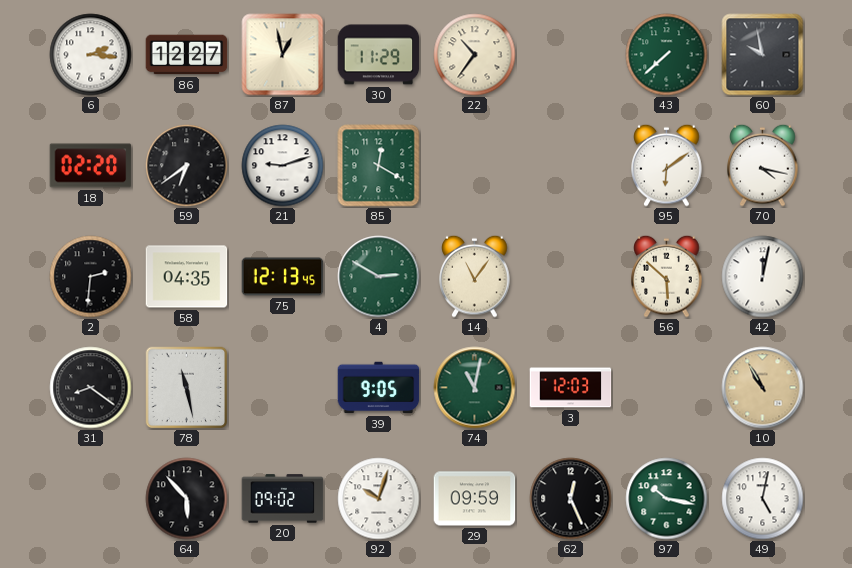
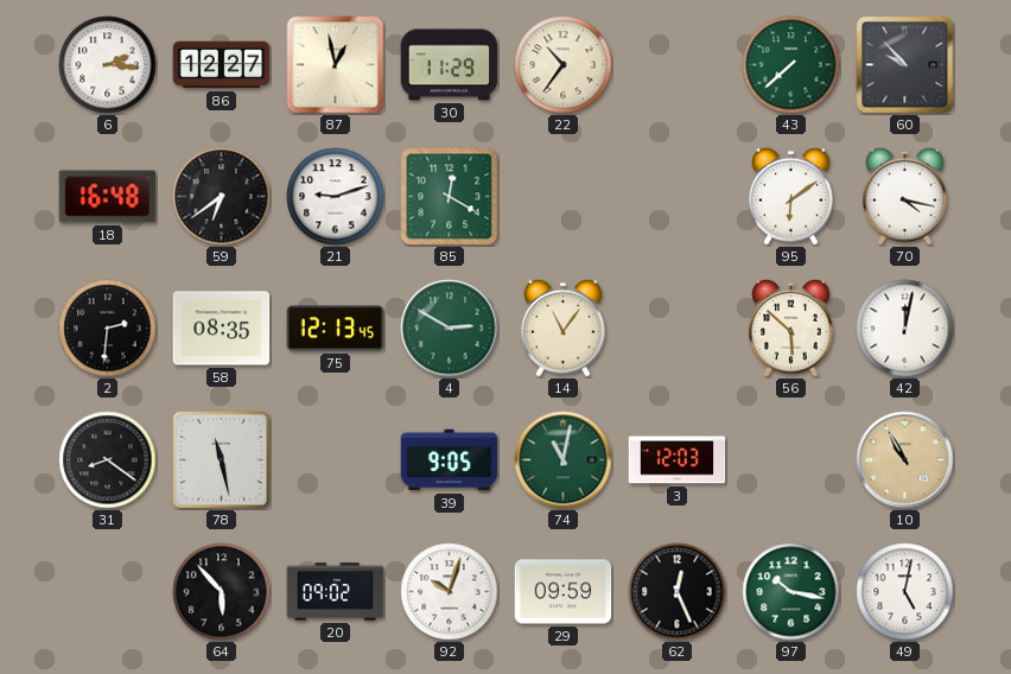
60: 9:58 -> 9:53 (905, 65)
18: 02:20 -> 16:48 (108, 197)
58: 04:35 -> 08:35 (222, 329)
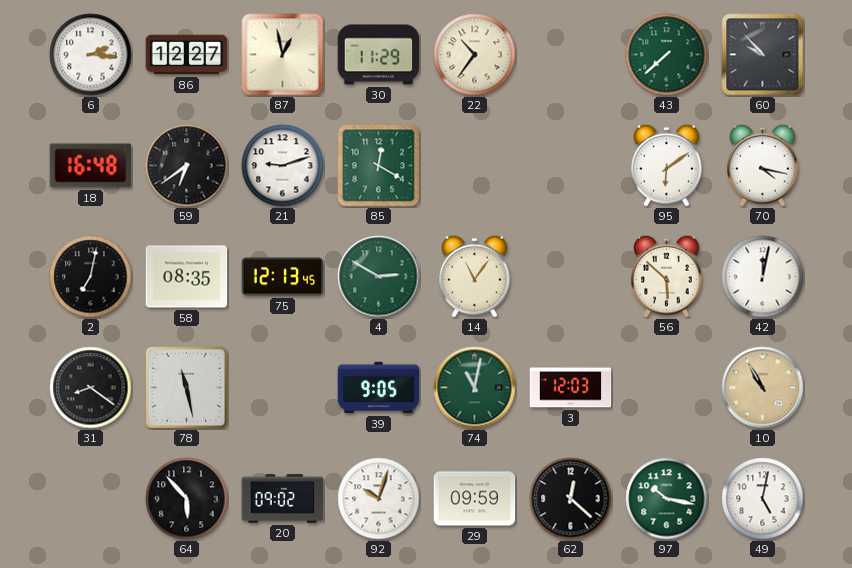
2: 2:31 -> 7:02 (91, 277)
62: 12:26 -> 12:22 (571, 499)
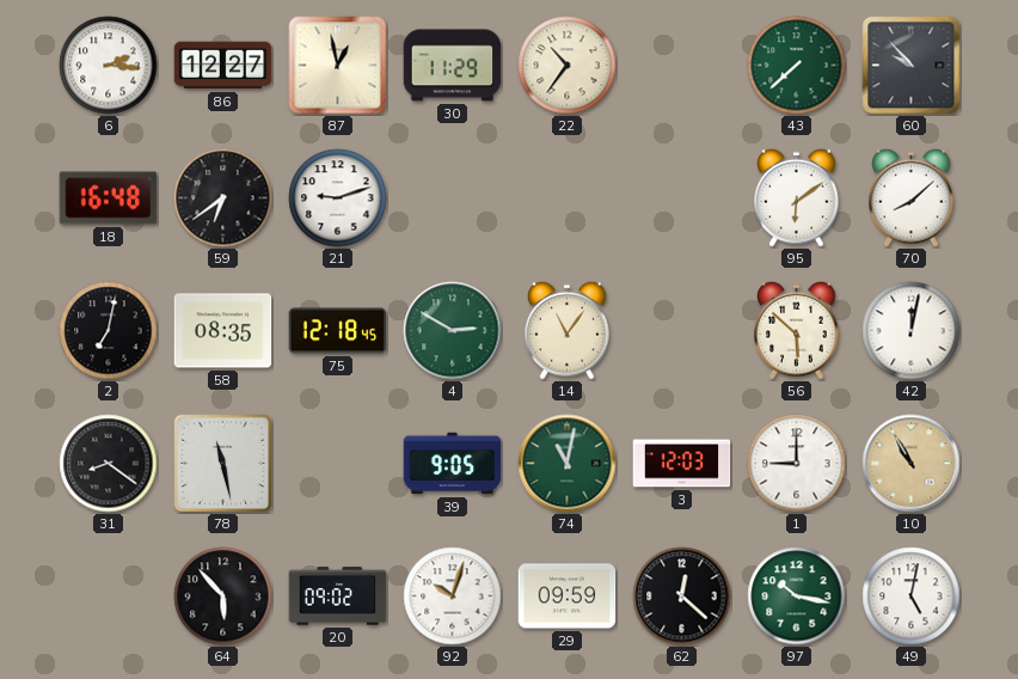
85: 12:20 -> none (379, 166)
70: 4:17 -> 8:08 (912, 197)
75: 12:13 -> 12:18 (338, 331)
1: none -> 9:00 (797, 464)
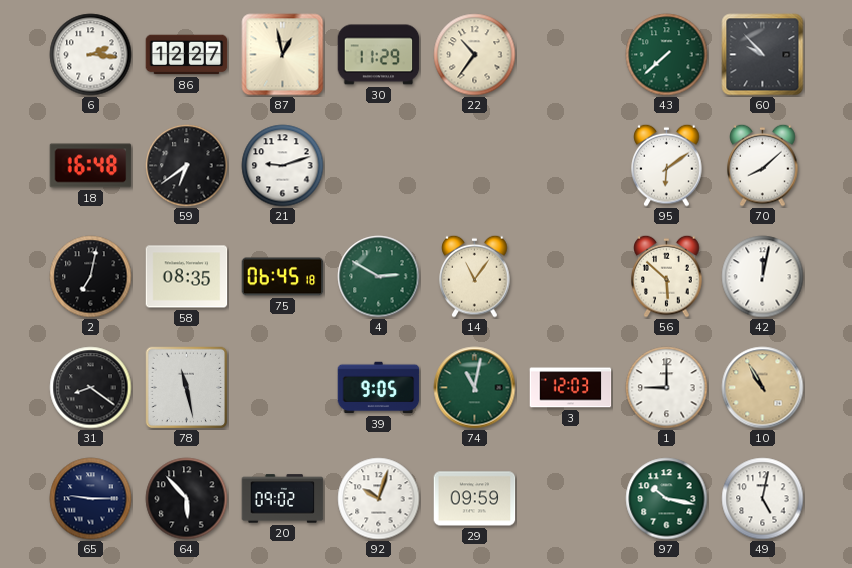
75: 12:18 -> 06:45 (283, 277)
65: none -> 9:15 (91, 499)
62: 12:22 -> none (682, 597)
